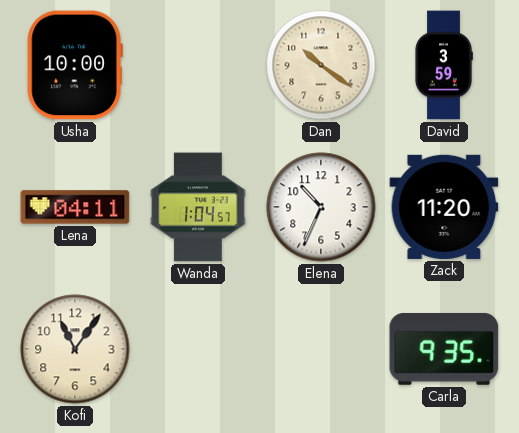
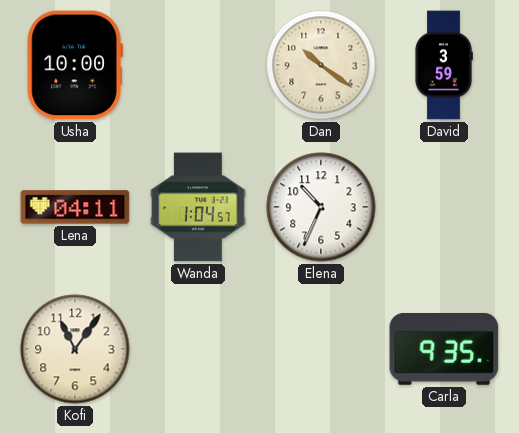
Zack: 11:20 -> none (444, 207)
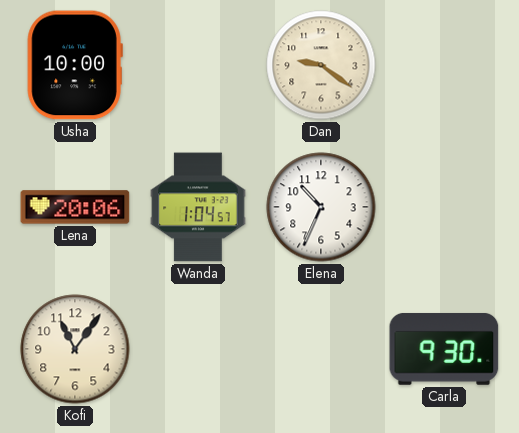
Dan: 10:21 -> 9:21 (321, 65)
David: 3:59 -> none (444, 65)
Lena: 04:11 -> 20:06 (75, 207)
Carla: 9:35 -> 9:30 (444, 349)
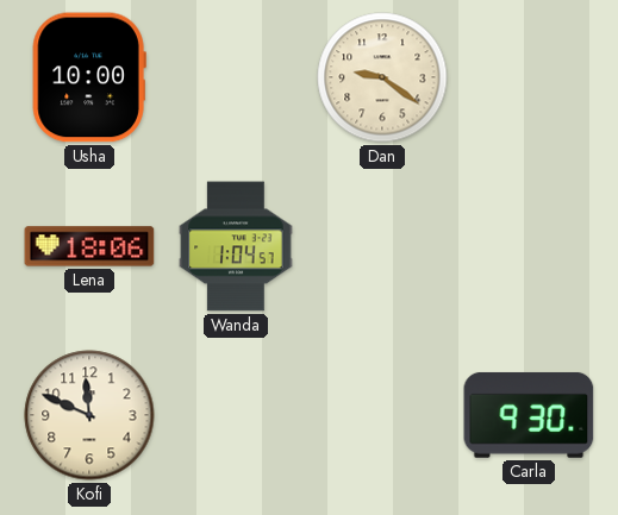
Lena: 20:06 -> 18:06 (89, 246)
Elena: 10:34 -> none (321, 207)
Kofi: 11:06 -> 11:49 (89, 415)
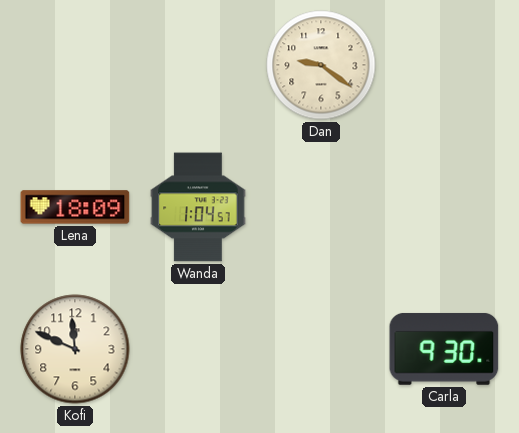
Usha: 10:00 -> none (89, 77)
Lena: 18:06 -> 18:09 (75, 207)
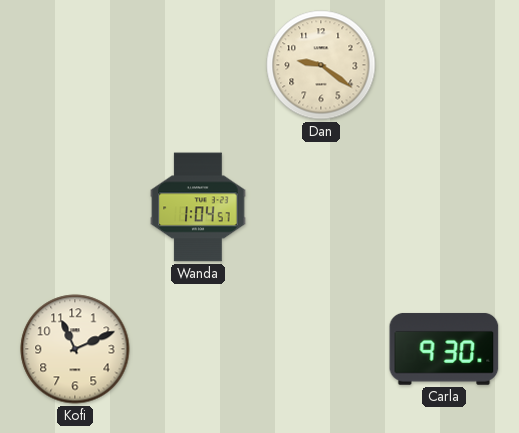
Lena: 18:09 -> none (75, 207)
Kofi: 11:49 -> 11:11 (75, 349)
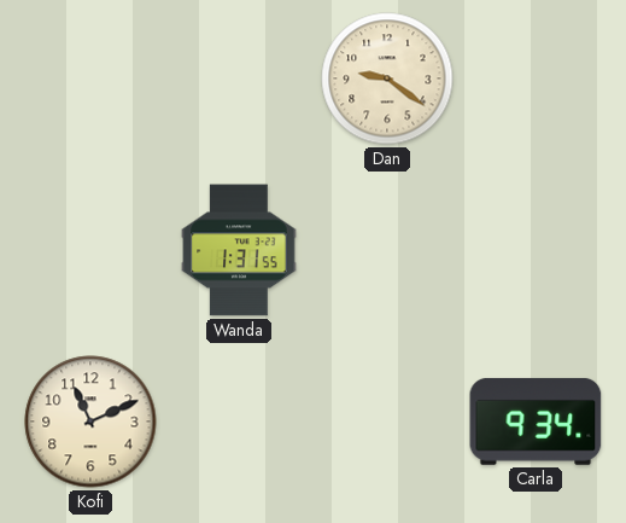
Wanda: 1:04 -> 1:31 (239, 250)
Carla: 9:30 -> 9:34 (536, 422)
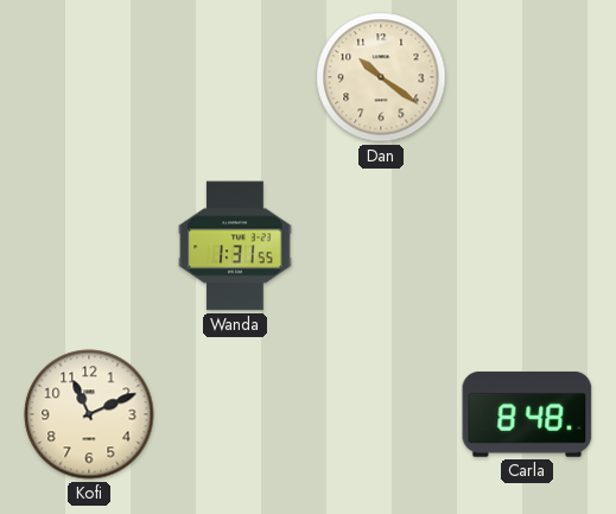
Dan: 9:21 -> 10:21 (381, 77)
Carla: 9:34 -> 8:48 (527, 414)
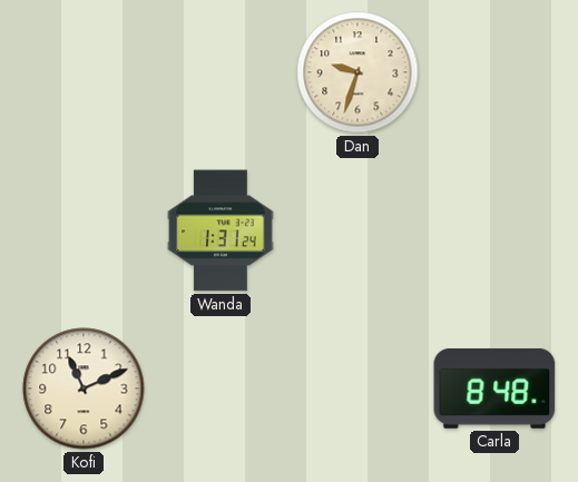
Dan: 10:21 -> 9:33 (357, 72)
Wanda: 1:31:55 -> 1:31:24 (221, 230)
